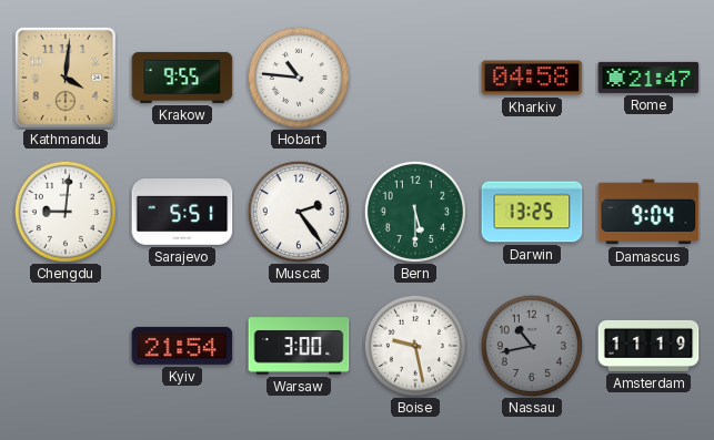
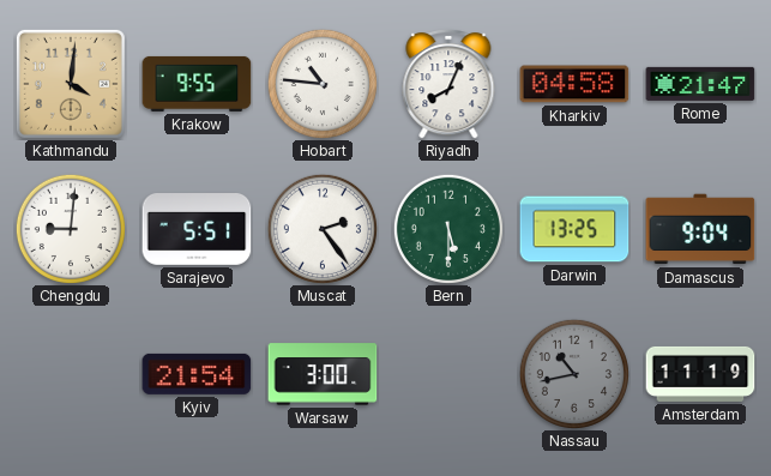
Riyadh: none -> 8:04 (448, 84)
Boise: 9:28 -> none (415, 346)
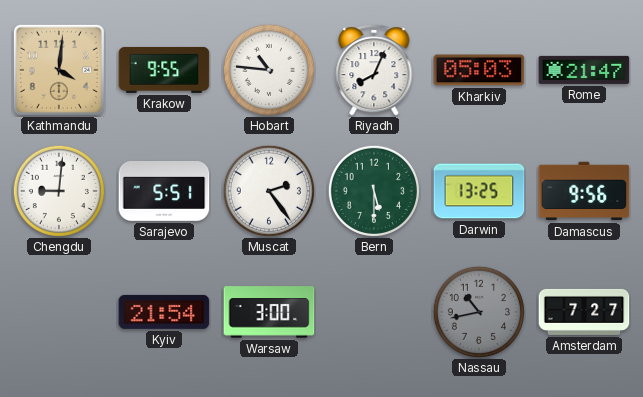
Kharkiv: 04:58 -> 05:03 (479, 70)
Damascus: 9:04 -> 9:56 (584, 191)
Amsterdam: 11:19 -> 7:27 (584, 312)
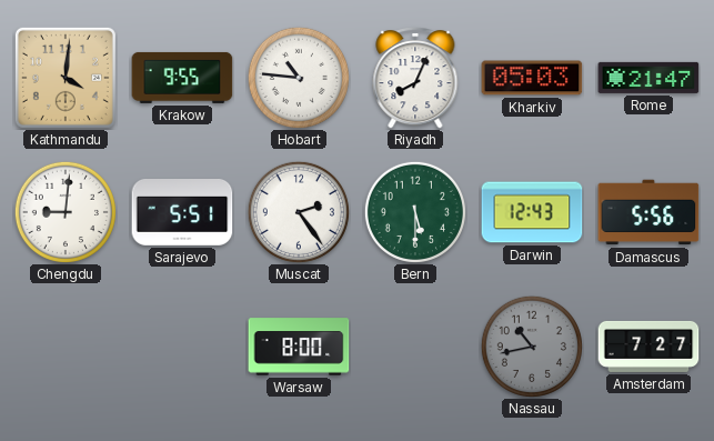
Darwin: 13:25 -> 12:43 (532, 212)
Damascus: 9:56 -> 5:56 (648, 212)
Kyiv: 21:54 -> none (164, 312)
Warsaw: 3:00 -> 8:00 (299, 347)
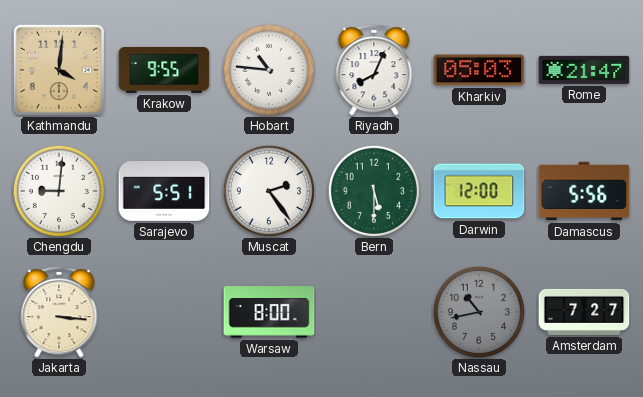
Darwin: 12:43 -> 12:00 (479, 191)
Jakarta: none -> 3:16 (59, 312)
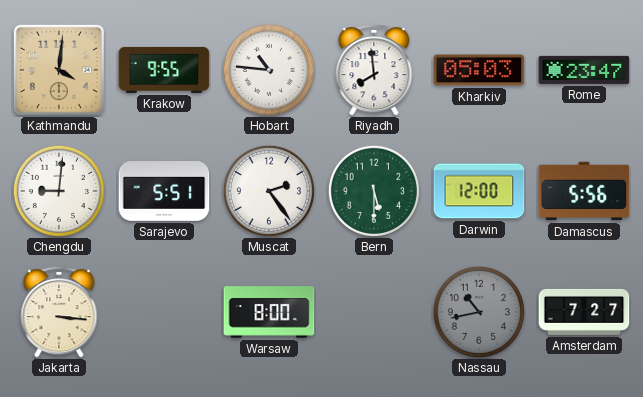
Riyadh: 8:04 -> 7:59 (374, 70)
Rome: 21:47 -> 23:47 (584, 70)
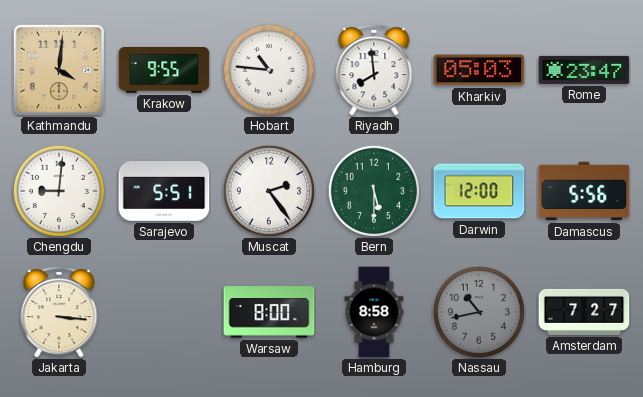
Hamburg: none -> 8:58 (374, 312)
